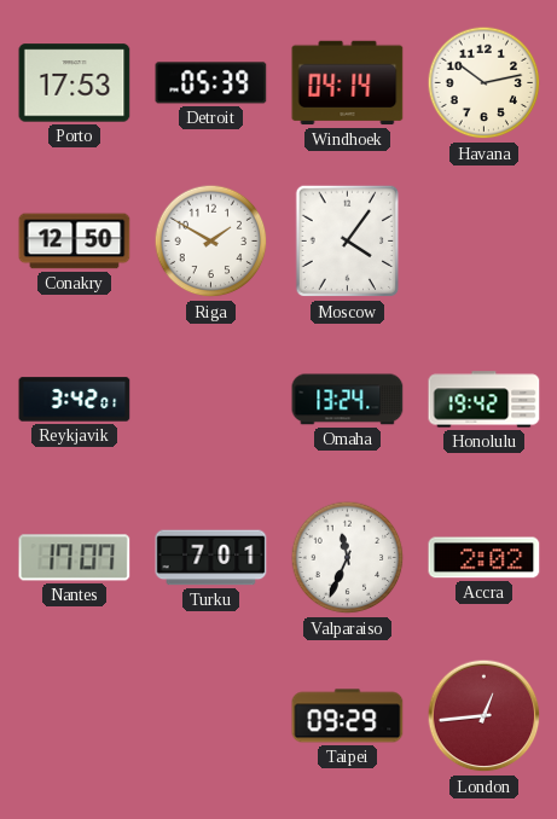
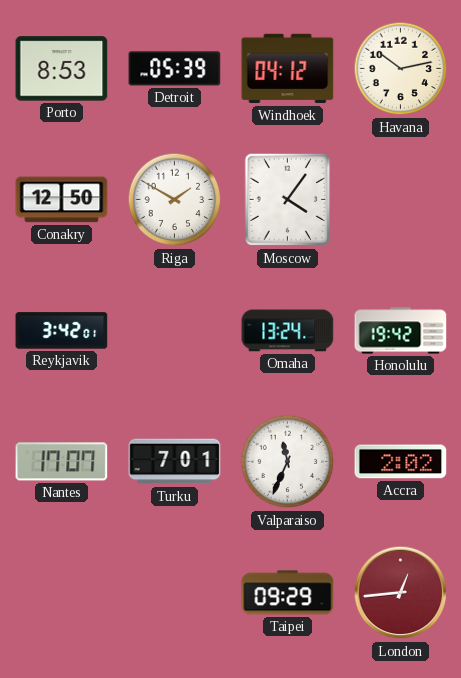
Porto: 17:53 -> 8:53 (62, 69)
Windhoek: 04:14 -> 04:12 (288, 69)
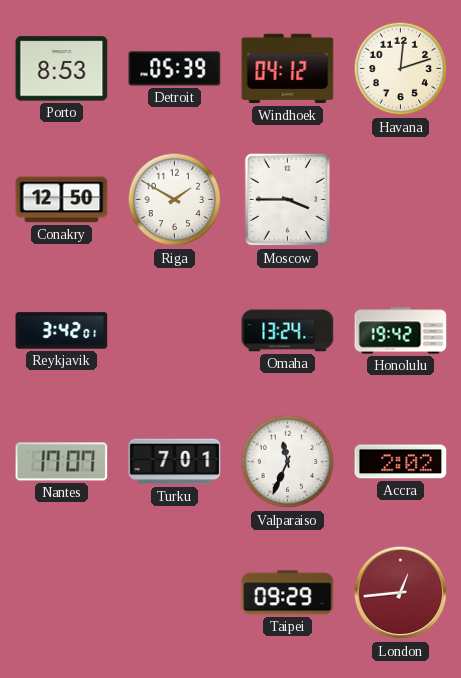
Havana: 10:13 -> 12:12 (401, 69)
Moscow: 4:06 -> 3:45 (288, 200)
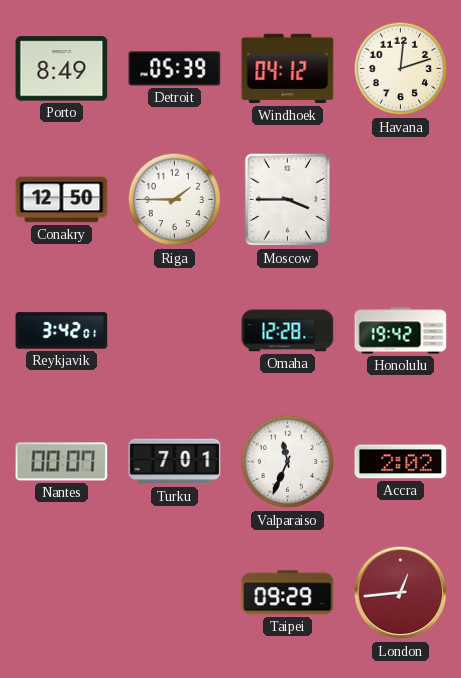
Porto: 8:53 -> 8:49 (62, 69)
Riga: 1:50 -> 1:45 (175, 200)
Omaha: 13:24 -> 12:28 (288, 331)
Nantes: 17:07 -> 00:07 (62, 462)
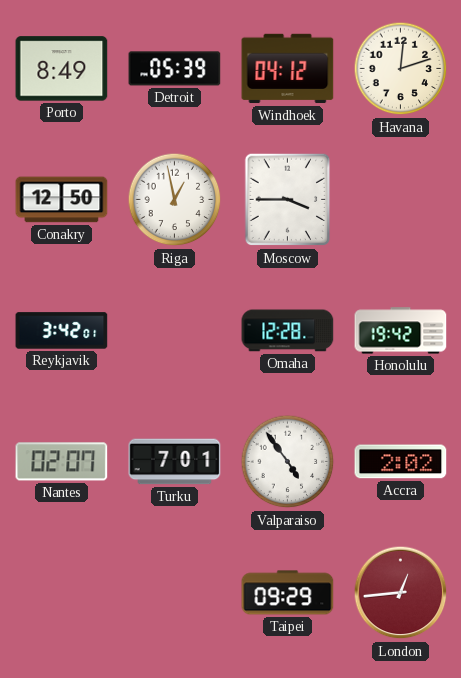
Riga: 1:45 -> 12:58 (175, 200)
Nantes: 00:07 -> 02:07 (62, 462)
Valparaiso: 11:34 -> 4:54 (288, 462)
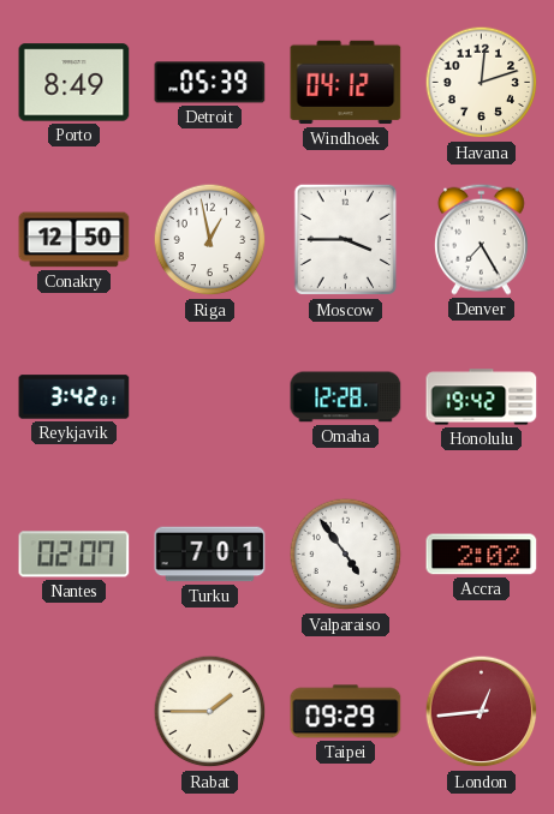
Denver: none -> 7:25 (481, 239)
Rabat: none -> 1:45 (210, 712)
